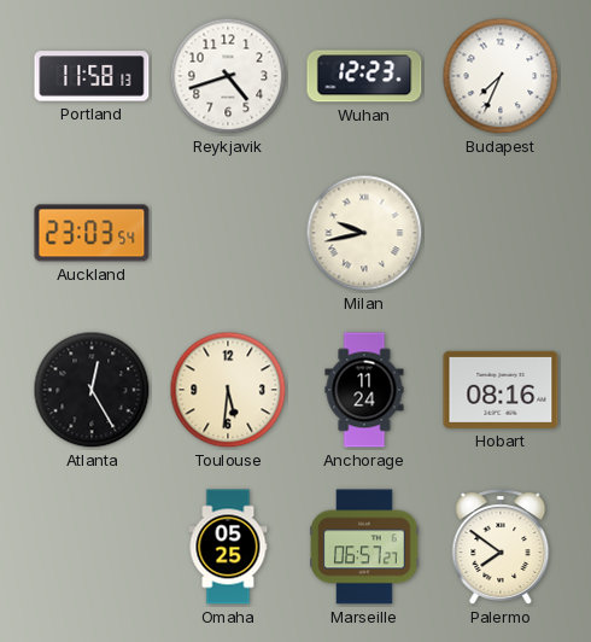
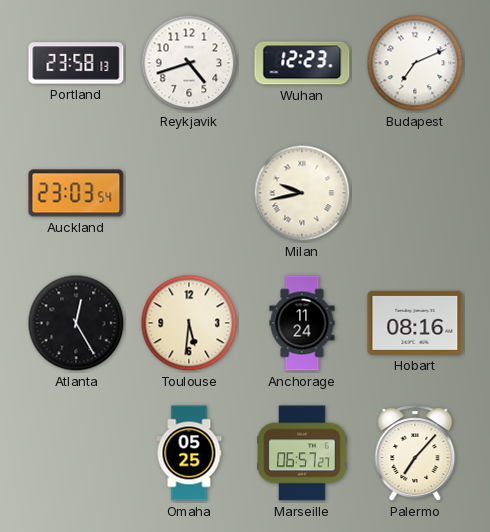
Portland: 11:58 -> 23:58 (76, 63)
Budapest: 7:34 -> 7:11 (415, 63)
Palermo: 7:51 -> 7:07 (415, 453)
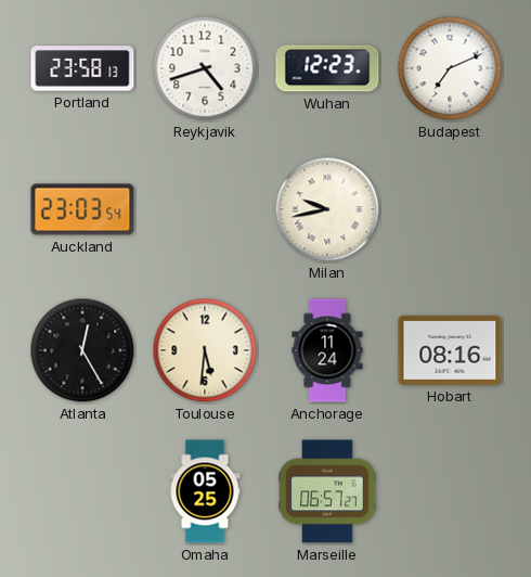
Palermo: 7:07 -> none (415, 453)
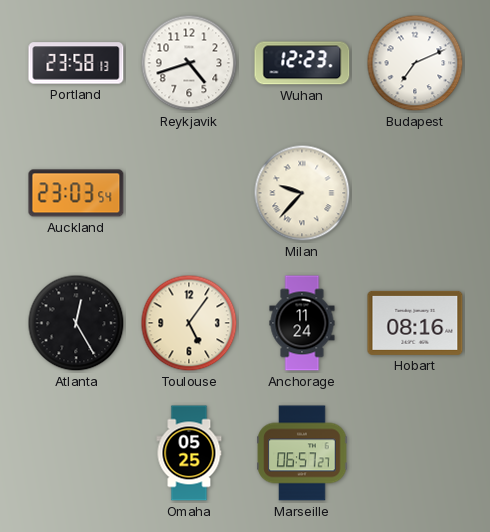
Milan: 9:43 -> 9:37 (302, 193)
Toulouse: 5:31 -> 5:06 (189, 323)
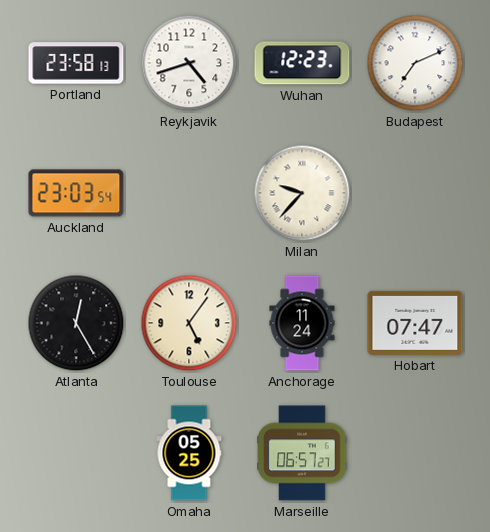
Hobart: 08:16 -> 07:47 (415, 323)
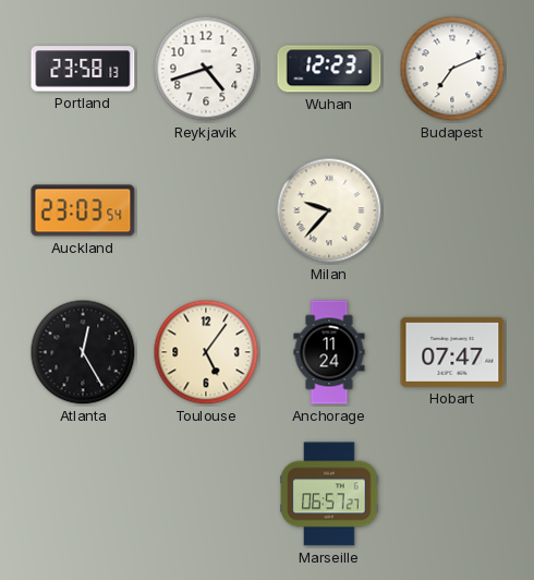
Omaha: 05:25 -> none (189, 453)
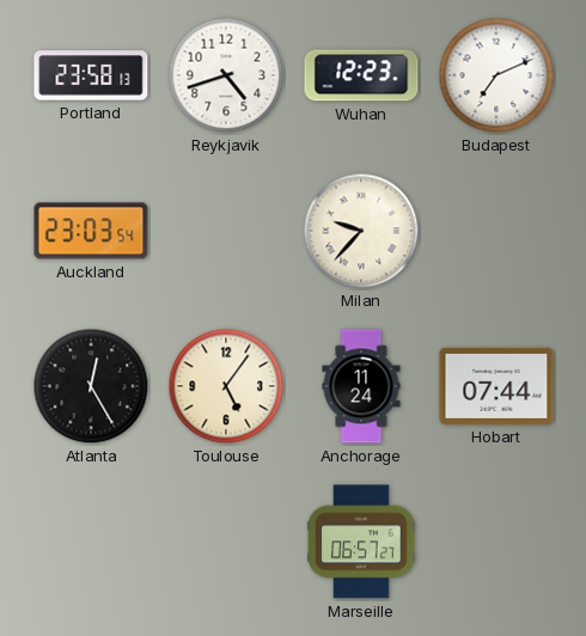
Hobart: 07:47 -> 07:44 (496, 386)
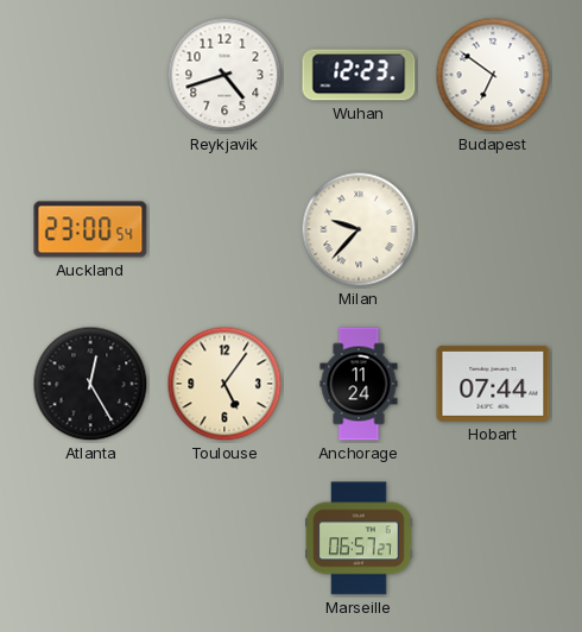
Portland: 23:58 -> none (91, 75)
Budapest: 7:11 -> 6:51 (493, 75)
Auckland: 23:03 -> 23:00 (90, 229)
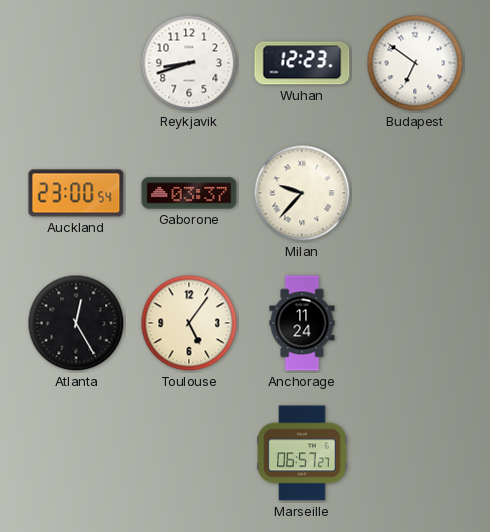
Reykjavik: 4:42 -> 8:42 (189, 63)
Gaborone: none -> 03:37 (189, 193)
Hobart: 07:44 -> none (493, 384)
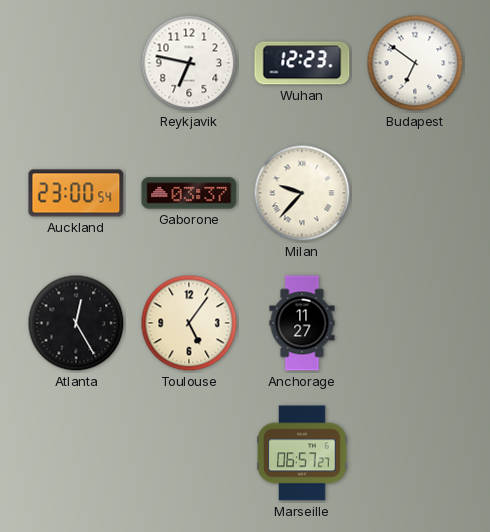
Reykjavik: 8:42 -> 6:47 (189, 63)
Anchorage: 11:24 -> 11:27 (302, 323)
